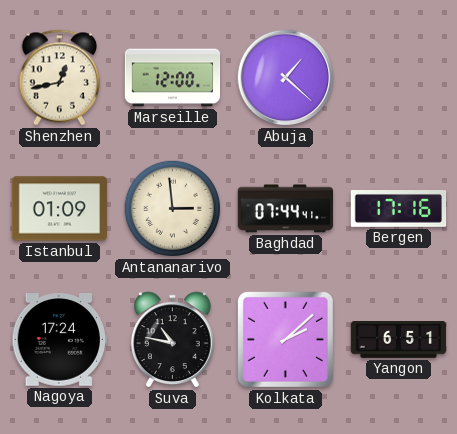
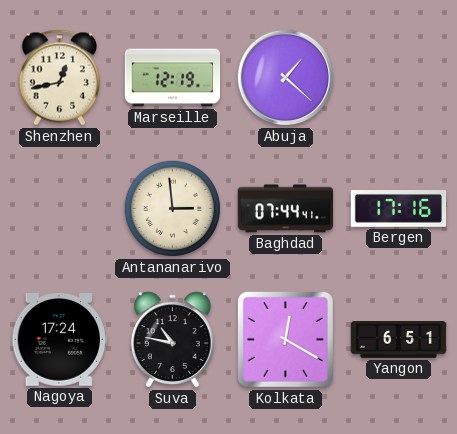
Marseille: 12:00 -> 12:19 (173, 78)
Istanbul: 01:09 -> none (60, 209)
Kolkata: 2:08 -> 12:20 (285, 339)
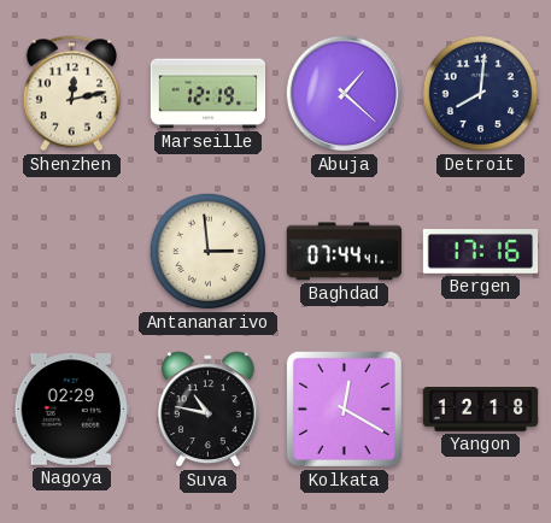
Shenzhen: 12:43 -> 12:13 (71, 94)
Detroit: none -> 8:01 (480, 93)
Nagoya: 17:24 -> 02:29 (71, 410)
Yangon: 6:51 -> 12:18 (481, 410)
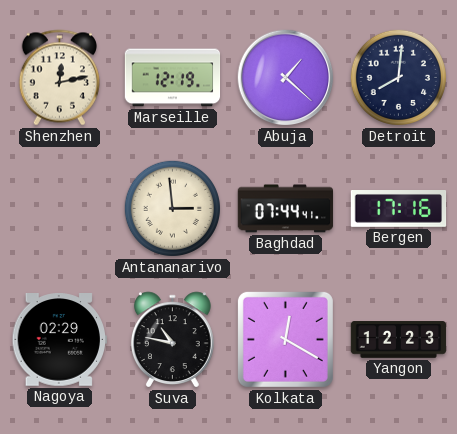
Yangon: 12:18 -> 12:23 (399, 340)
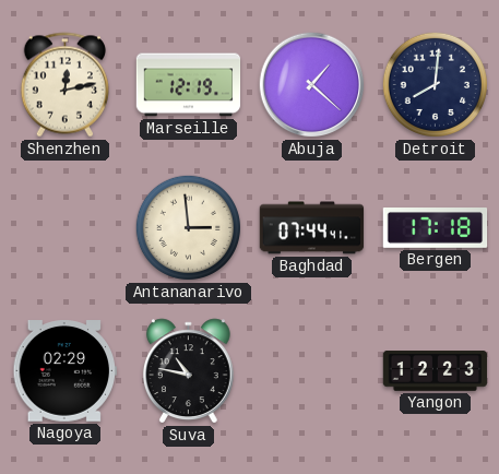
Bergen: 17:16 -> 17:18 (436, 228)
Kolkata: 12:20 -> none (285, 339)
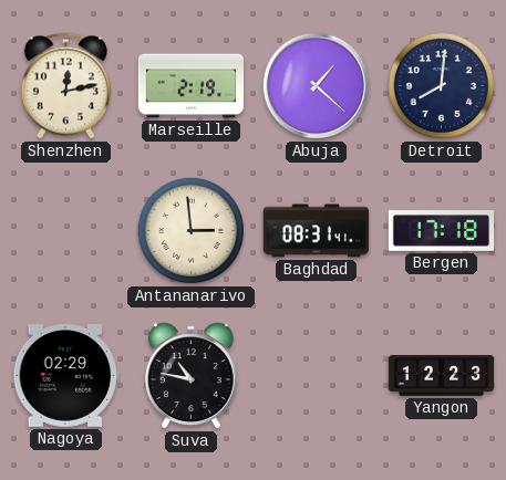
Marseille: 12:19 -> 2:19 (192, 86)
Baghdad: 07:44 -> 08:31 (317, 231)
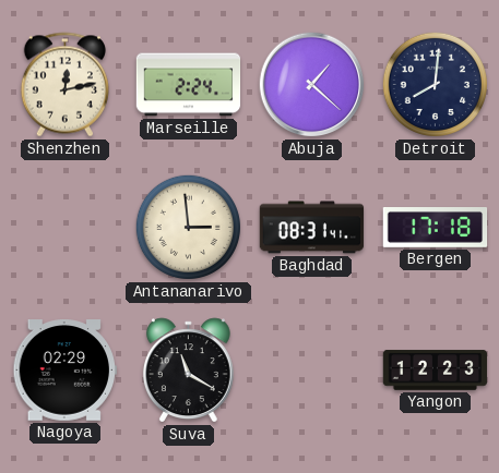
Marseille: 2:19 -> 2:24 (189, 85)
Suva: 10:47 -> 11:20 (188, 371)
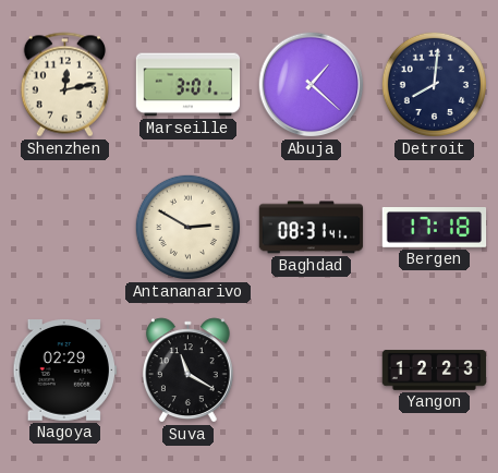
Marseille: 2:24 -> 3:01 (189, 85)
Antananarivo: 2:59 -> 2:50 (187, 227)
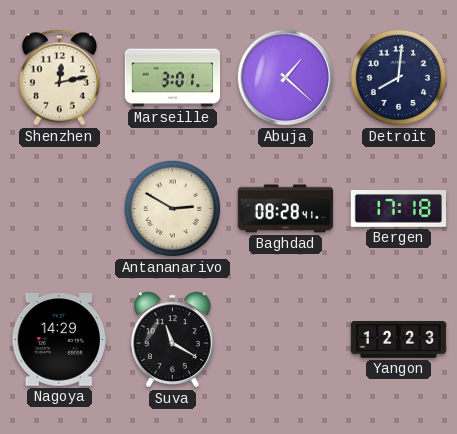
Baghdad: 08:31 -> 08:28 (286, 209)
Nagoya: 02:29 -> 14:29 (59, 340)
